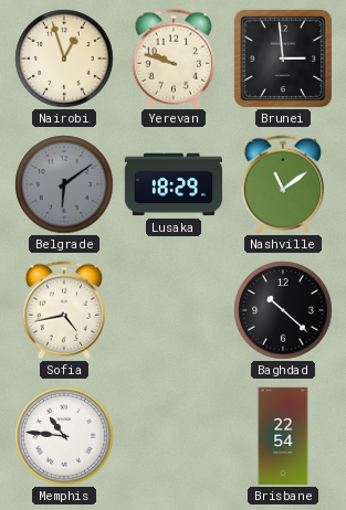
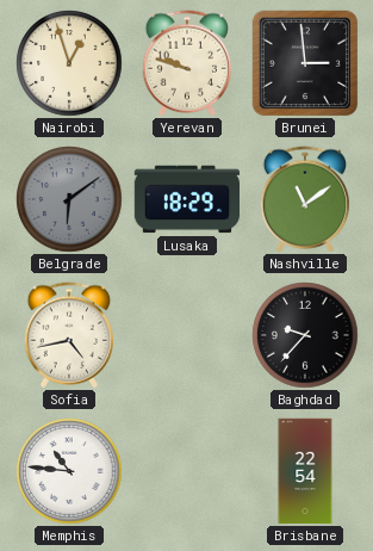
Baghdad: 10:22 -> 9:37 (305, 335)
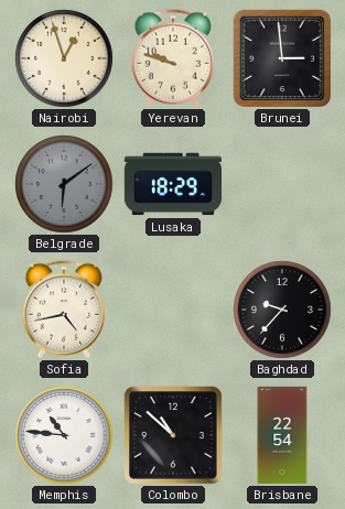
Nashville: 11:09 -> none (304, 199)
Colombo: none -> 10:52 (173, 435)
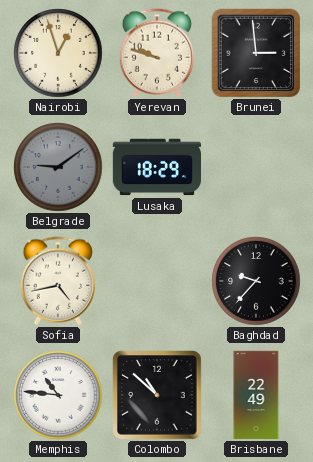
Belgrade: 6:09 -> 9:09 (58, 167)
Brisbane: 22:54 -> 22:49 (256, 395)
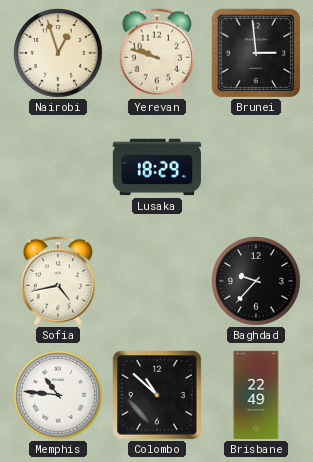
Belgrade: 9:09 -> none (58, 167)
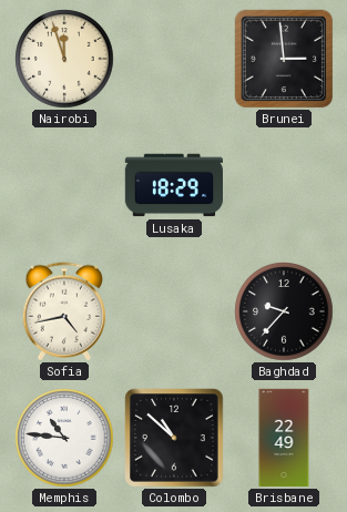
Nairobi: 12:57 -> 11:57 (64, 59)
Yerevan: 9:48 -> none (156, 53)
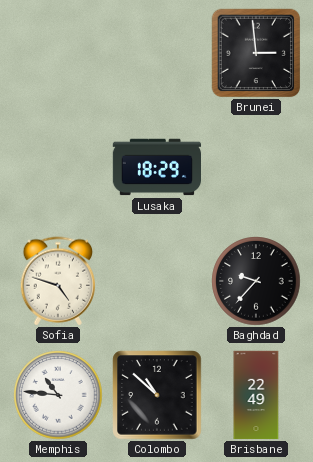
Nairobi: 11:57 -> none (64, 59)
Sofia: 4:43 -> 4:48 (57, 281)
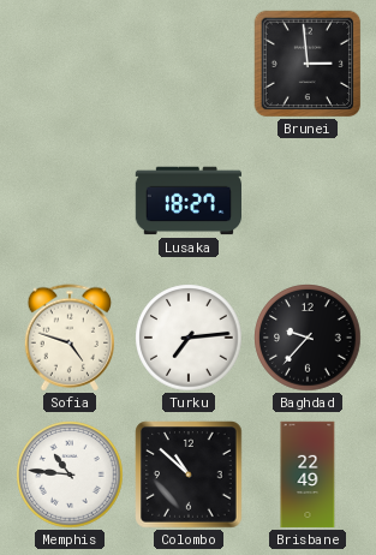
Lusaka: 18:29 -> 18:27 (187, 201)
Turku: none -> 7:14 (189, 338)
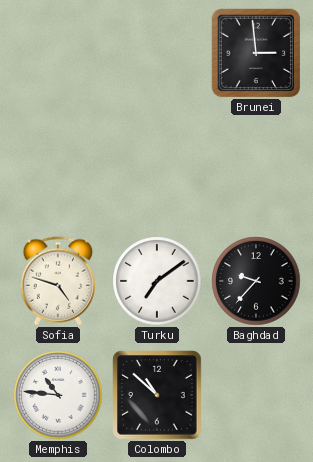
Lusaka: 18:27 -> none (187, 201)
Turku: 7:14 -> 7:09 (157, 281)
Brisbane: 22:49 -> none (308, 475)
